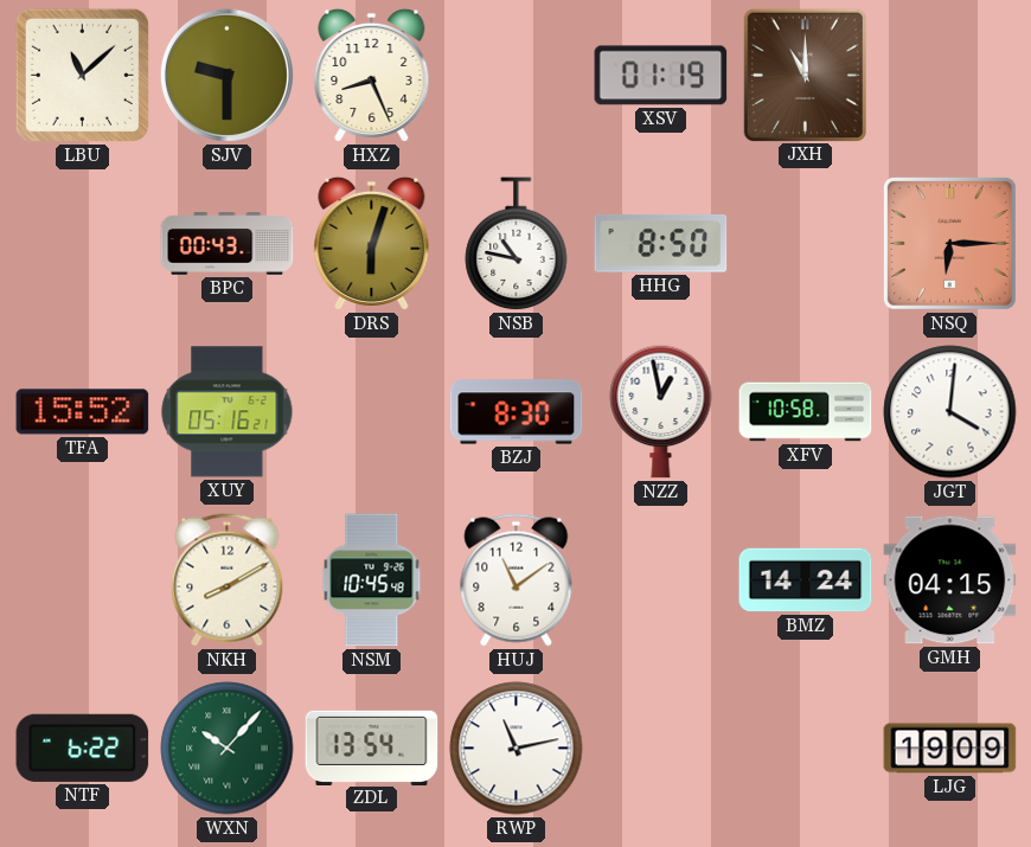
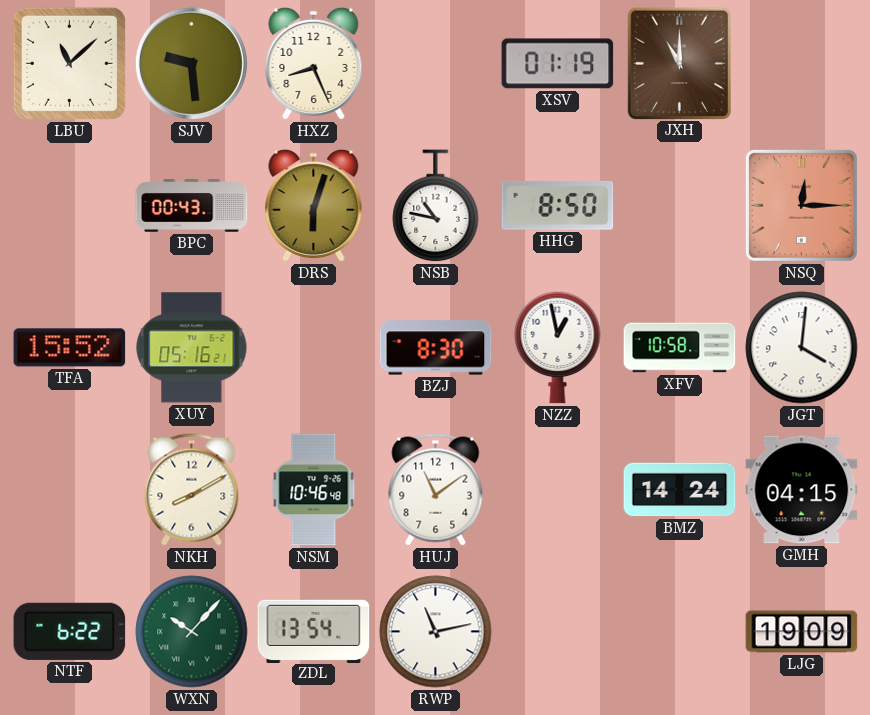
SJV: 9:30 -> 9:29 (191, 63)
NSQ: 6:15 -> 12:15 (801, 205)
NSM: 10:45 -> 10:46 (314, 490)
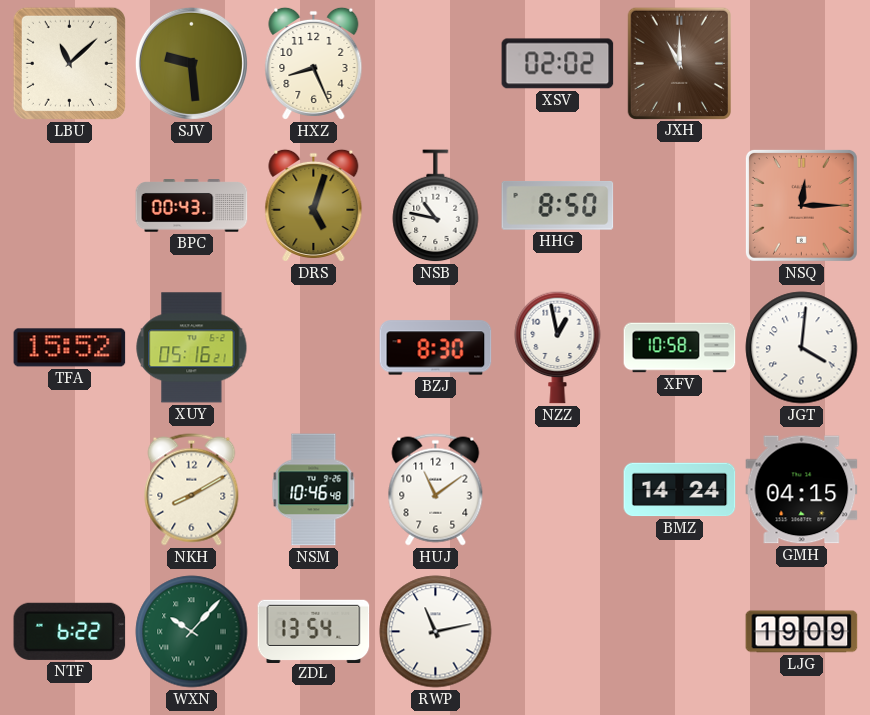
XSV: 01:19 -> 02:02 (558, 64)
DRS: 6:03 -> 5:03 (314, 205)
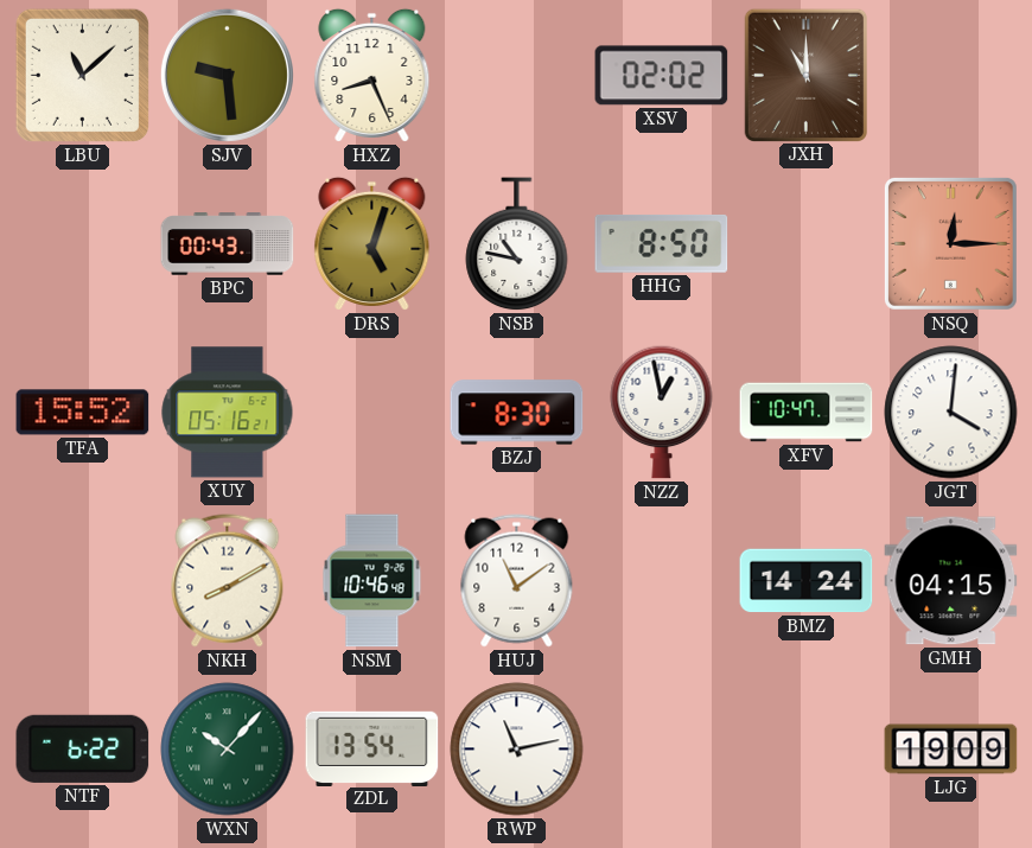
XFV: 10:58 -> 10:47 (807, 413)
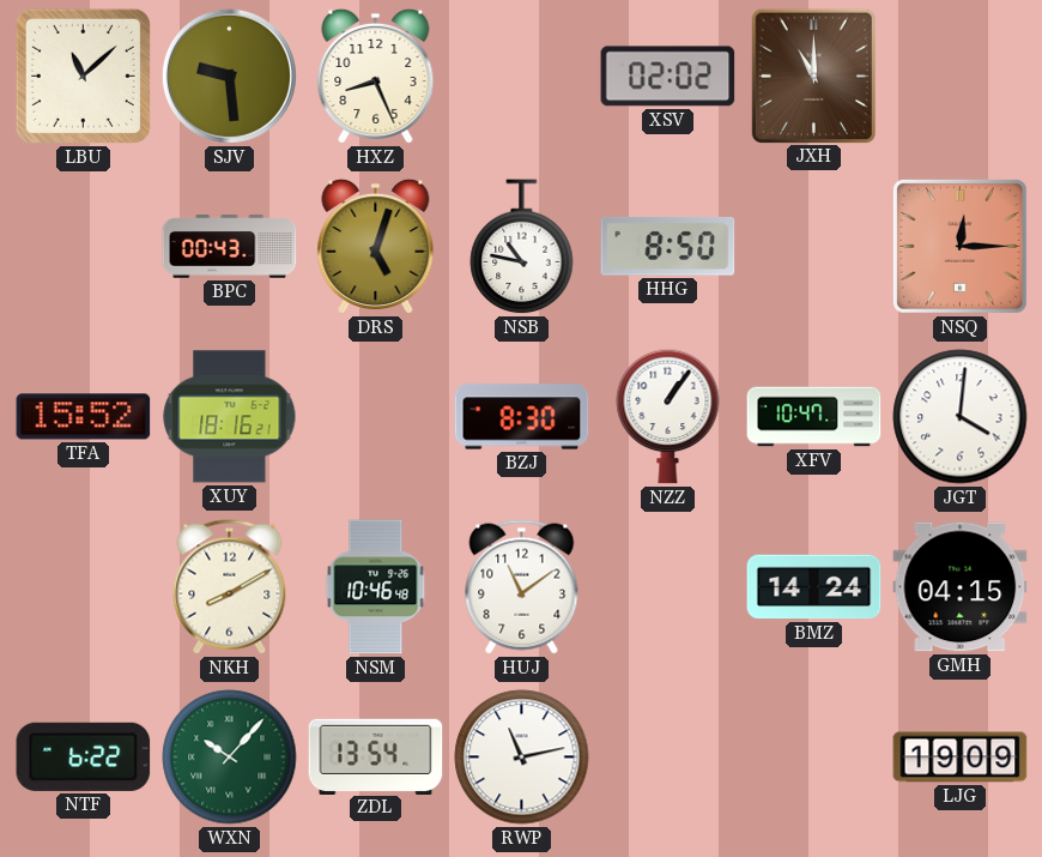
XUY: 05:16 -> 18:16 (230, 417)
NZZ: 12:58 -> 1:06 (668, 416)
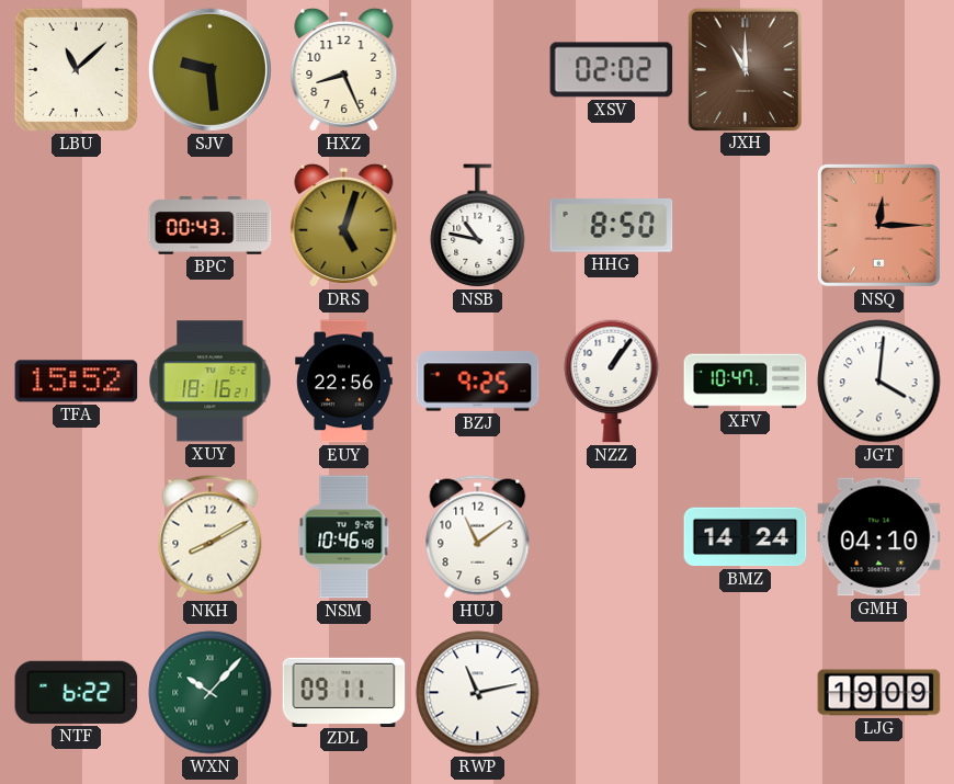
EUY: none -> 22:56 (344, 382)
BZJ: 8:30 -> 9:25 (478, 382)
GMH: 04:15 -> 04:10 (879, 537)
ZDL: 13:54 -> 09:11 (344, 692)
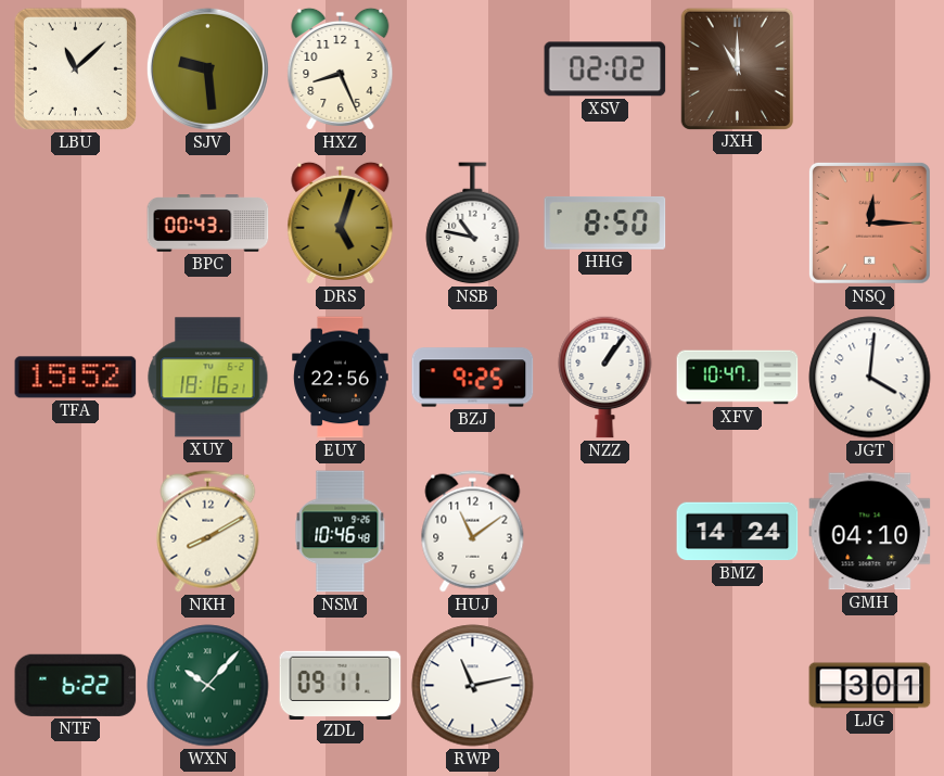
LJG: 19:09 -> 3:01 (870, 686)
